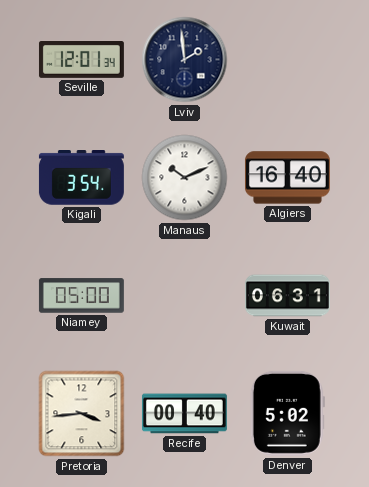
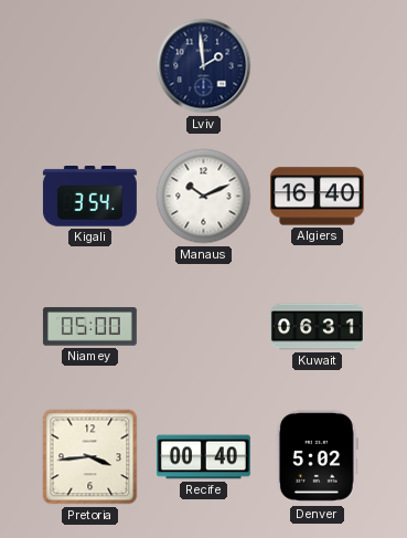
Seville: 12:01 -> none (81, 60)
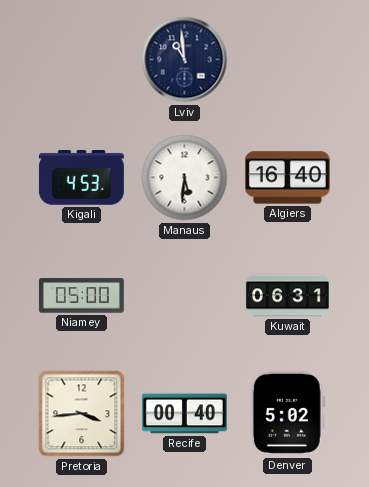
Lviv: 1:59 -> 10:59 (185, 60)
Kigali: 3:54 -> 4:53 (81, 178)
Manaus: 10:11 -> 5:31 (185, 178)
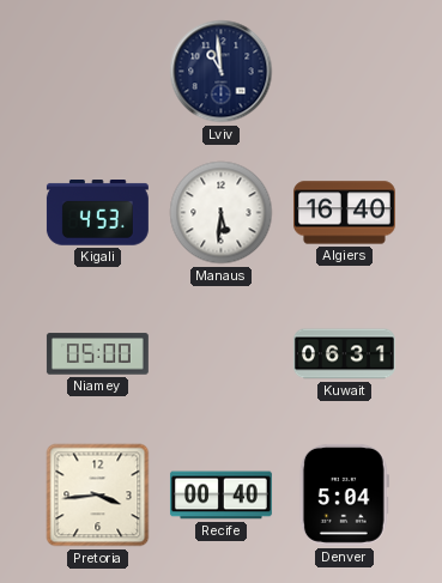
Denver: 5:02 -> 5:04 (344, 494)
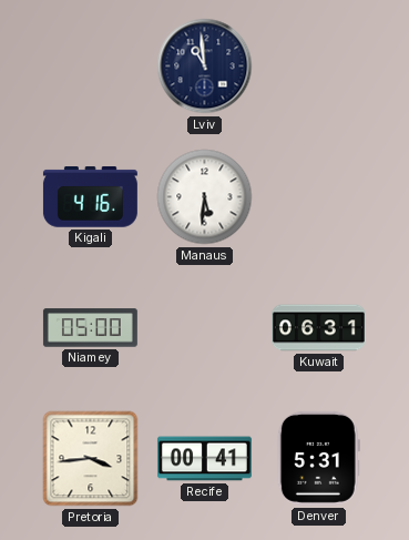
Kigali: 4:53 -> 4:16 (90, 197)
Algiers: 16:40 -> none (344, 213)
Recife: 00:40 -> 00:41 (204, 459)
Denver: 5:04 -> 5:31 (318, 458)
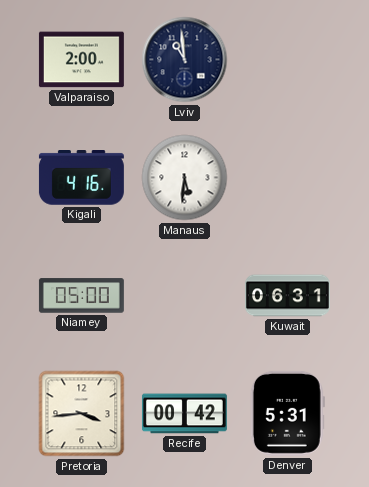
Valparaiso: none -> 2:00 (81, 60)
Recife: 00:41 -> 00:42 (184, 414)
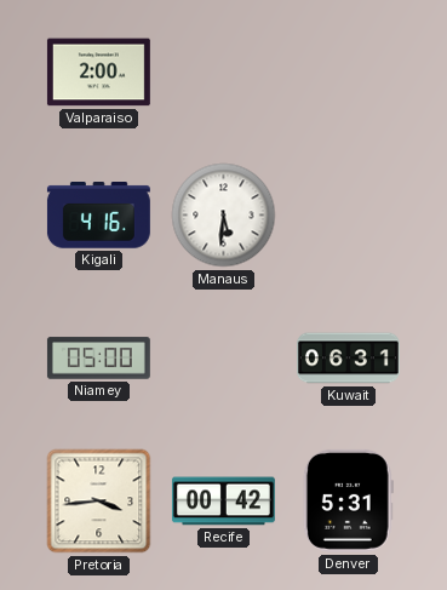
Lviv: 10:59 -> none (185, 60)
